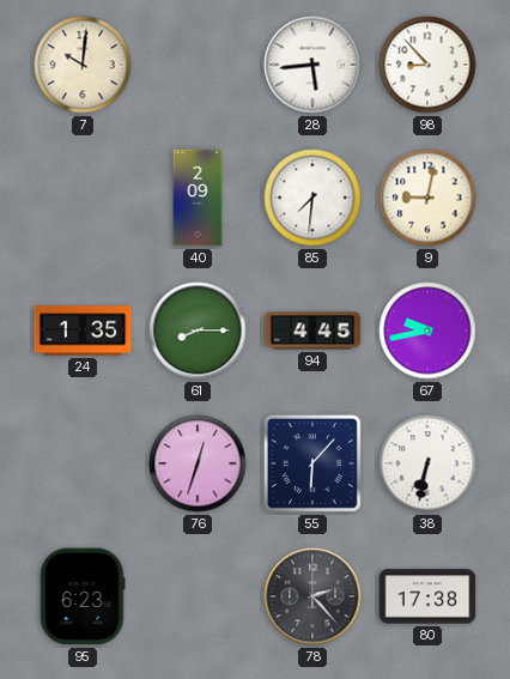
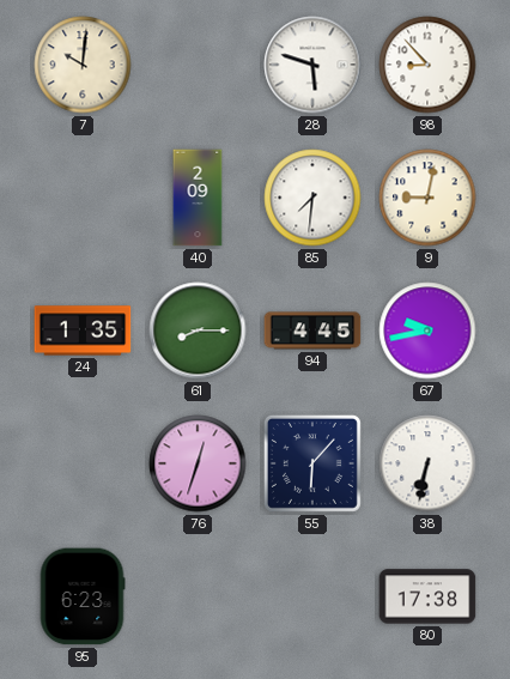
28: 5:44 -> 5:48 (312, 65)
78: 2:23 -> none (312, 596)
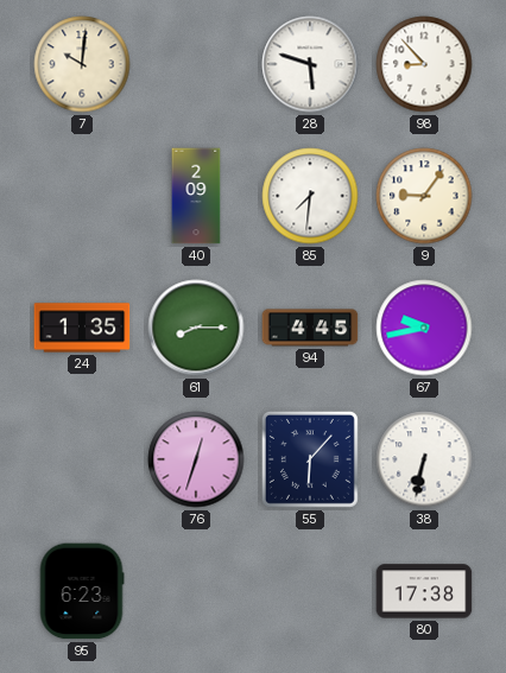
9: 9:02 -> 9:06 (424, 196)
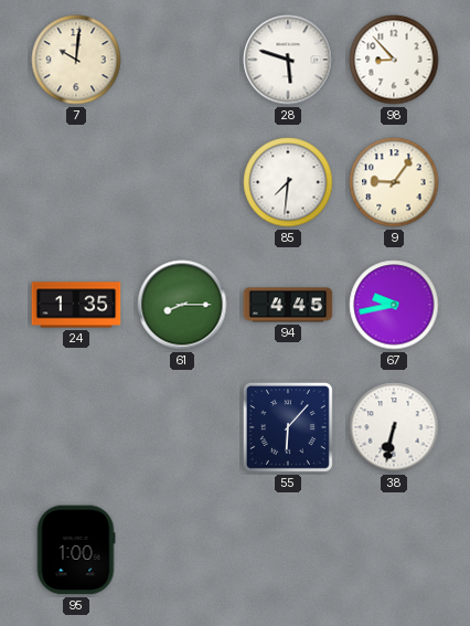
40: 2:09 -> none (196, 196)
76: 12:33 -> none (196, 459)
95: 6:23 -> 1:00 (76, 550)
80: 17:38 -> none (424, 591)
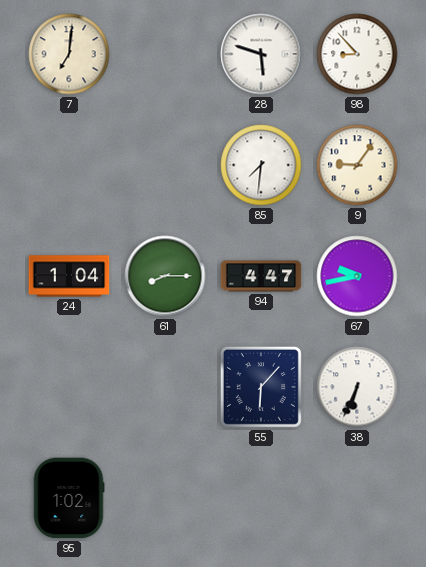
7: 10:01 -> 7:01 (69, 54)
24: 1:35 -> 1:04 (69, 276)
94: 4:45 -> 4:47 (261, 276)
38: 6:32 -> 6:34 (357, 387)
95: 1:00 -> 1:02 (69, 498)
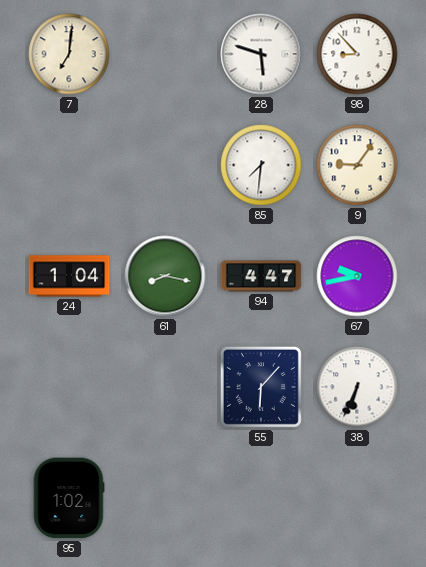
61: 8:15 -> 8:17 (165, 276)
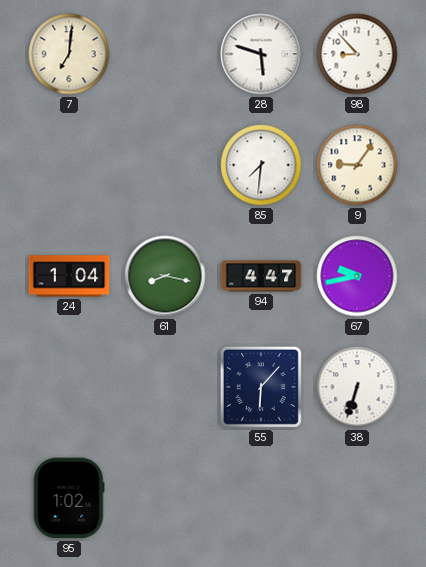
38: 6:34 -> 6:33 (357, 387)
